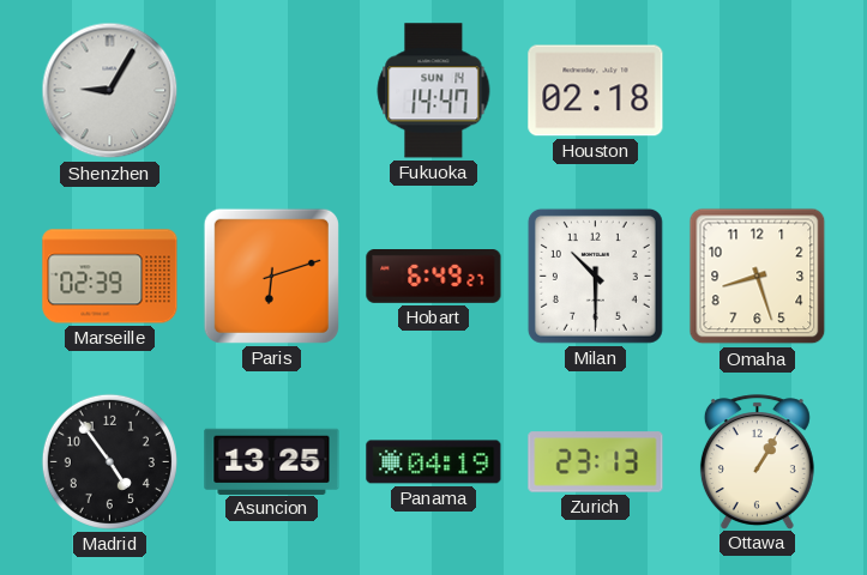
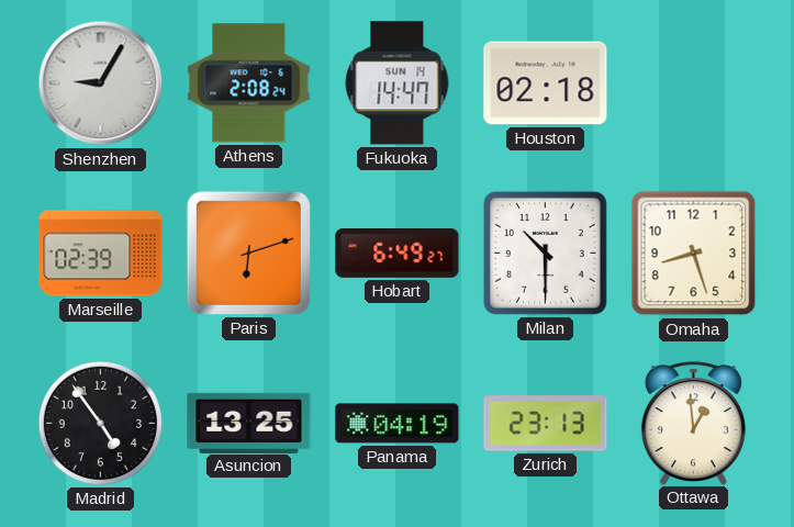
Athens: none -> 2:08 (249, 83)
Ottawa: 1:05 -> 12:59 (693, 423)
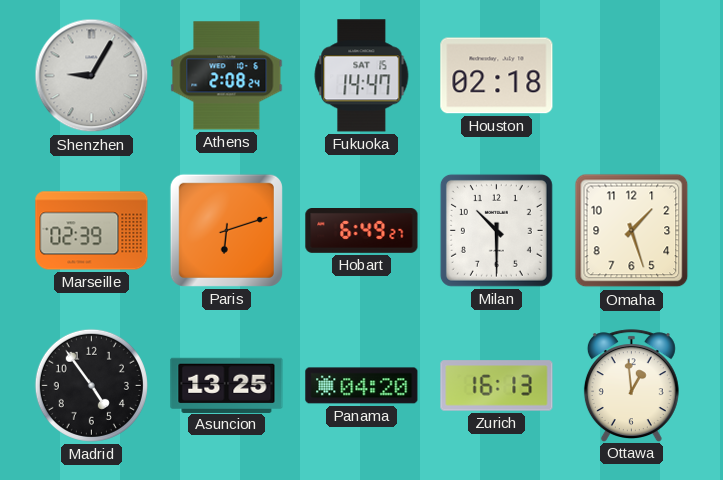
Fukuoka date: SUN 14 -> SAT 15 (362, 76)
Omaha: 8:27 -> 1:27 (632, 231)
Panama: 04:19 -> 04:20 (362, 386)
Zurich: 23:13 -> 16:13 (497, 386)
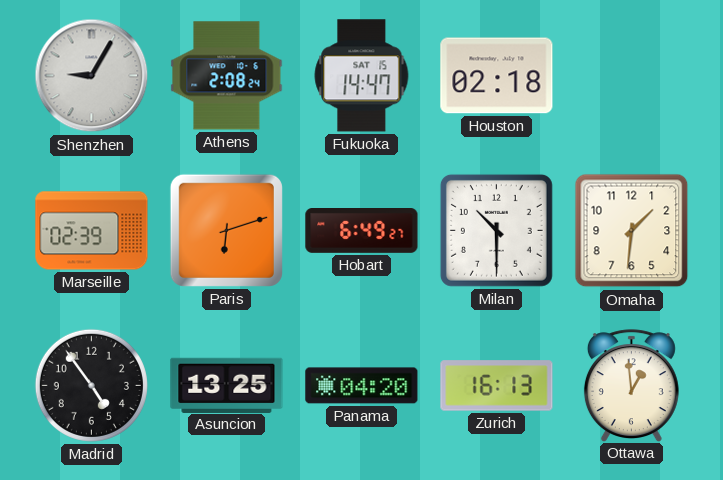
Omaha: 1:27 -> 1:31 (632, 231)
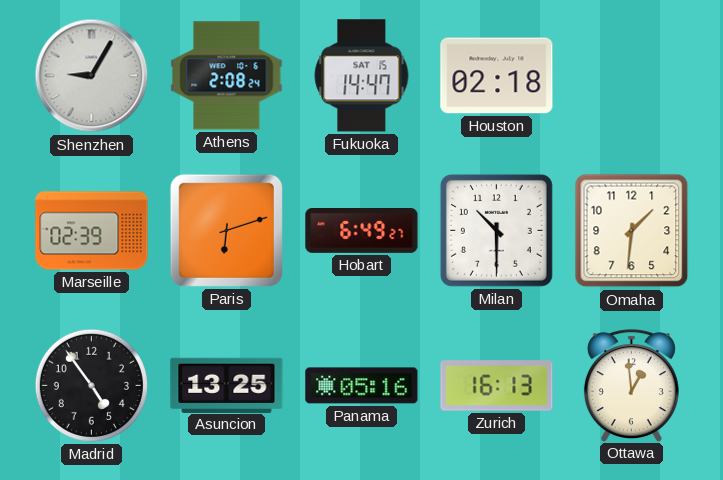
Panama: 04:20 -> 05:16 (362, 386)
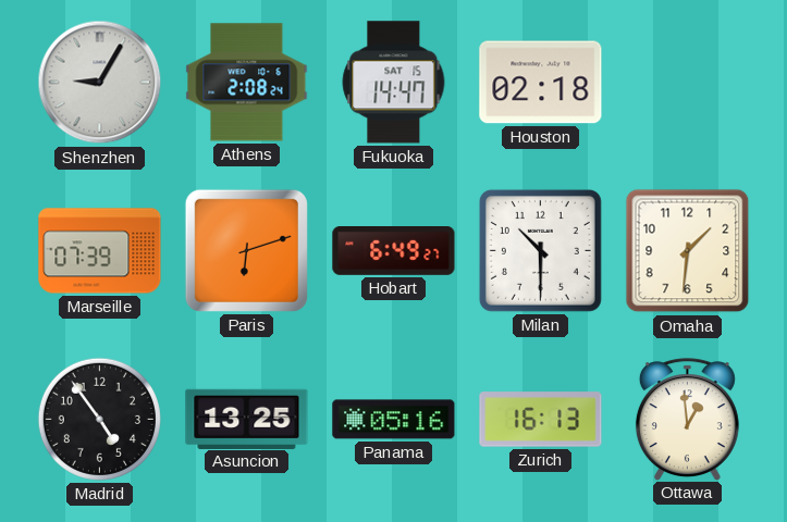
Marseille: 02:39 -> 07:39 (100, 251)
